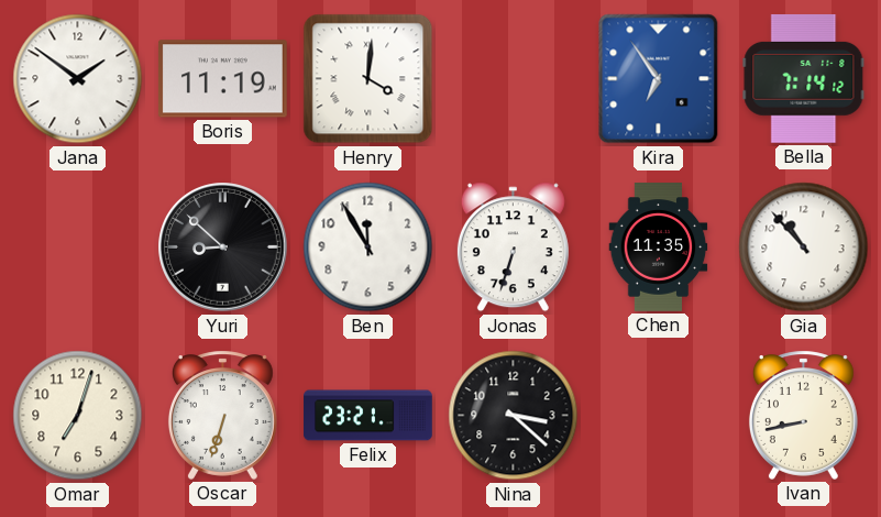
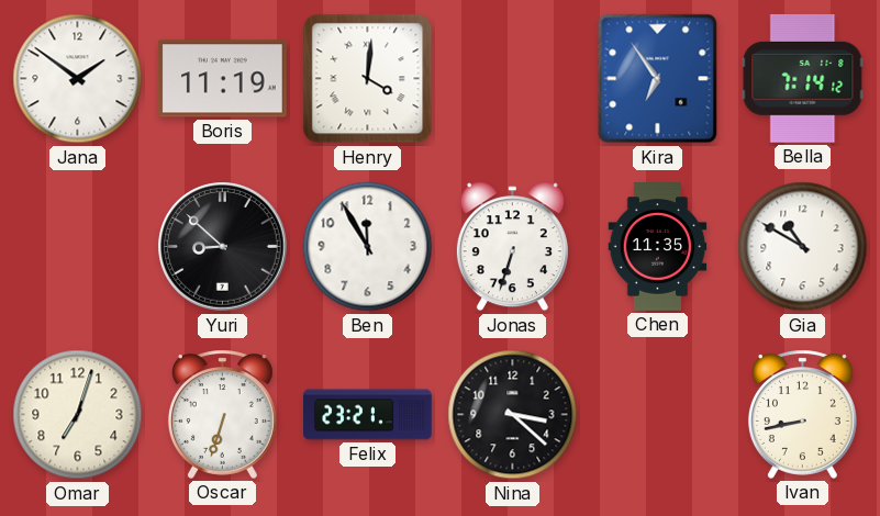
Gia: 10:53 -> 10:50 (803, 247)
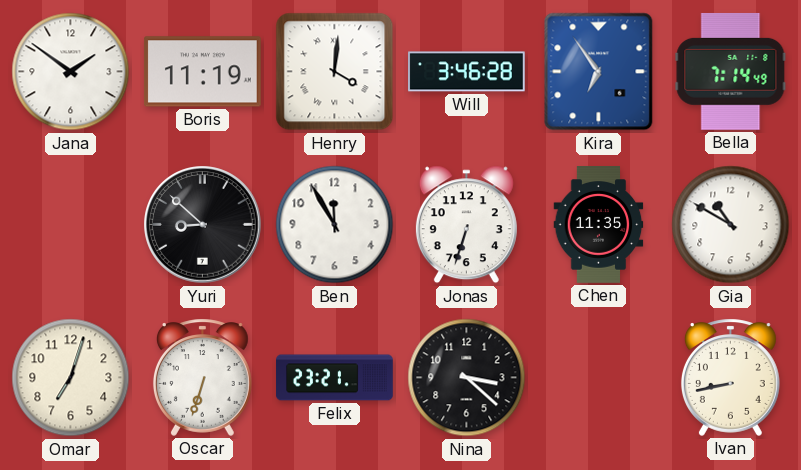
Will: none -> 3:46 (467, 72)
Bella: 7:14:12 -> 7:14:49 (731, 71)
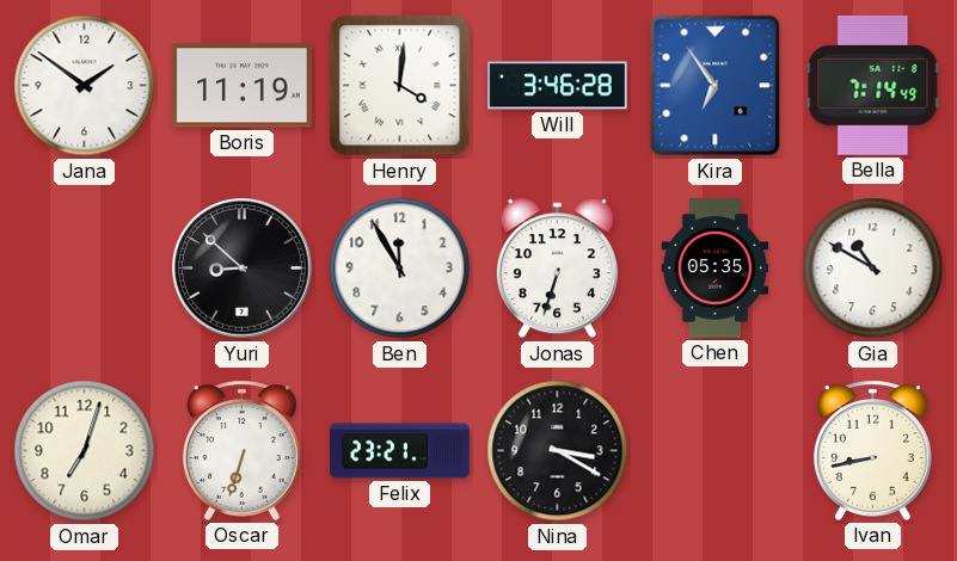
Chen: 11:35 -> 05:35 (716, 269)
Nina: 3:22 -> 3:20 (558, 451)
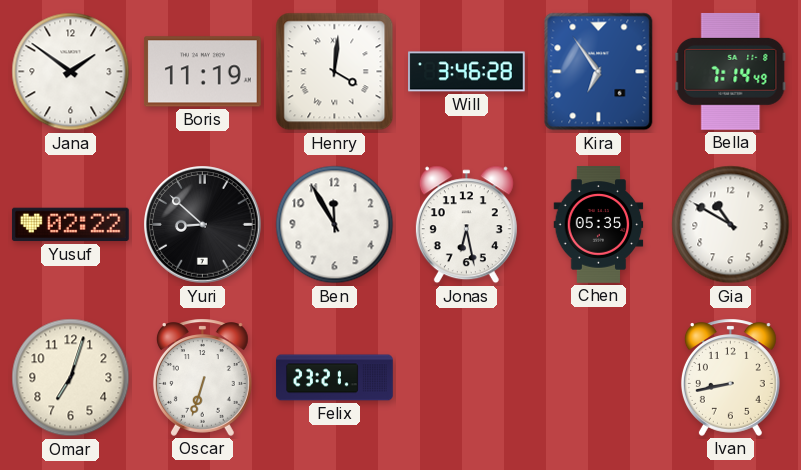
Yusuf: none -> 02:22 (70, 225)
Jonas: 6:33 -> 6:28 (466, 225)
Nina: 3:20 -> none (558, 451)
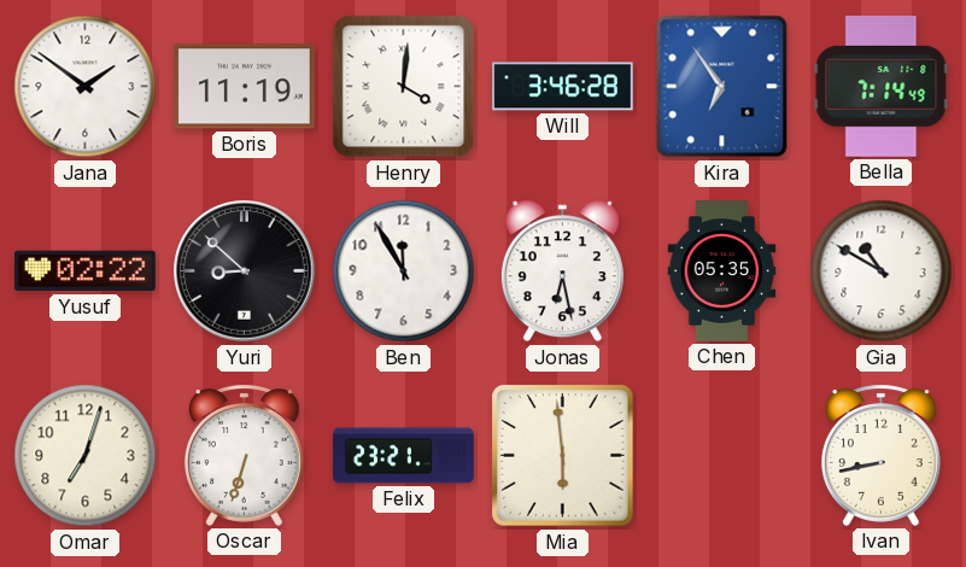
Mia: none -> 5:59 (563, 456)
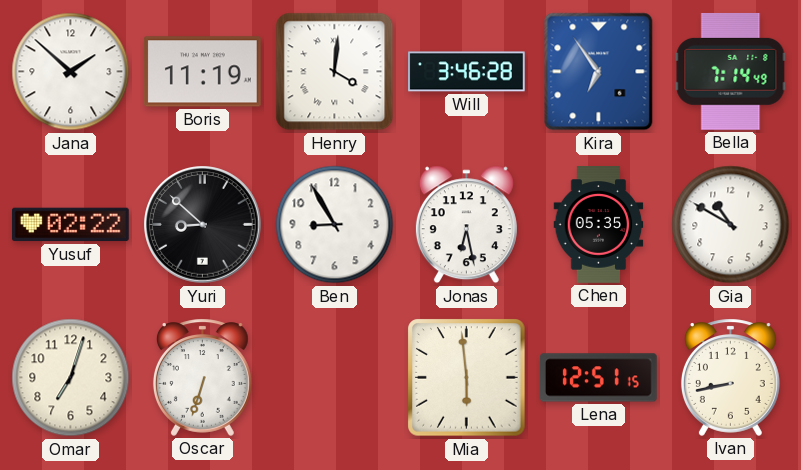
Jana: 1:51 -> 1:52 (71, 72)
Ben: 11:55 -> 8:55 (335, 225)
Felix: 23:21 -> none (404, 456)
Lena: none -> 12:51 (599, 378)
